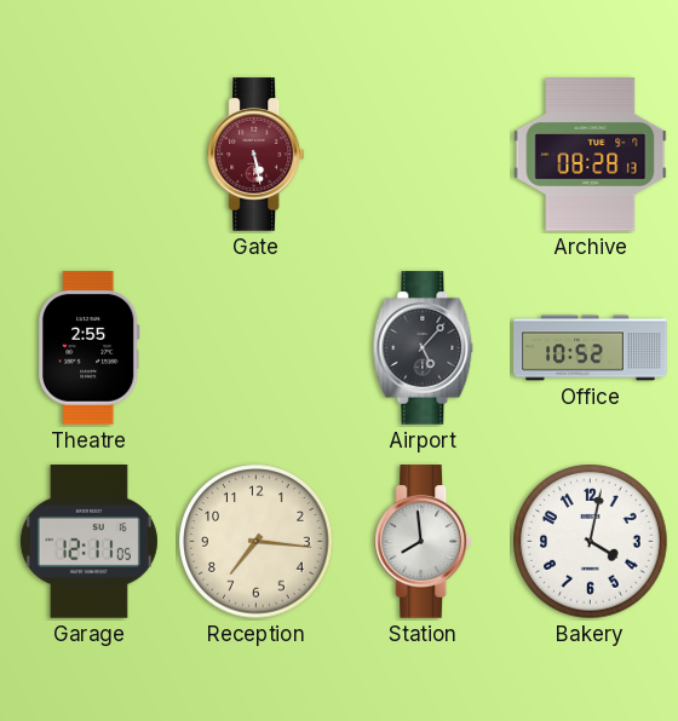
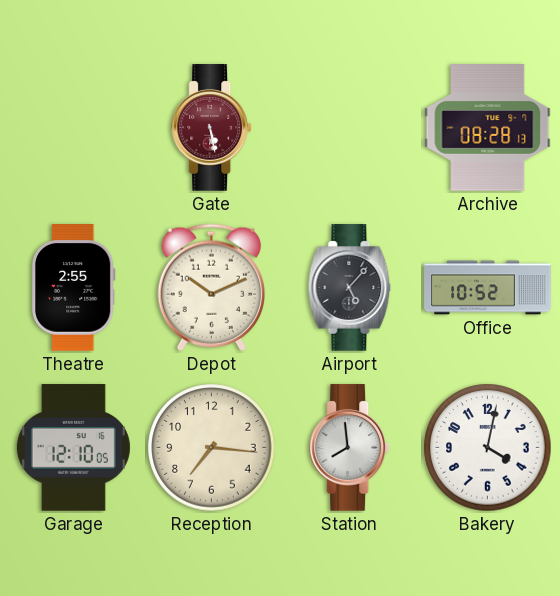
Depot: none -> 10:11 (211, 287)
Garage: 12:11 -> 12:10 (73, 448)
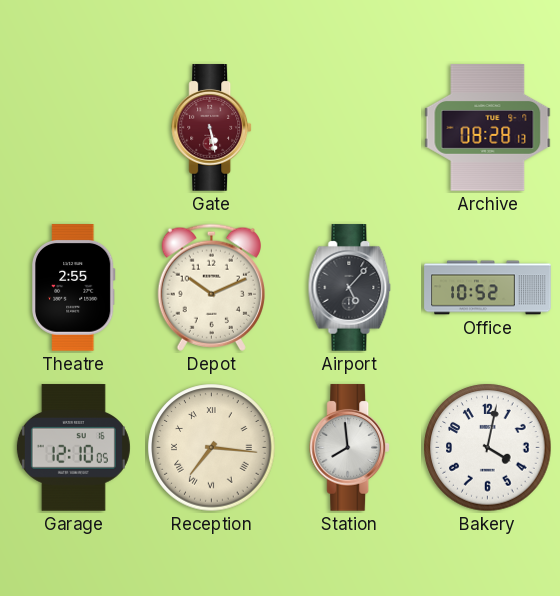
Reception numerals: Arabic -> Roman (212, 448)
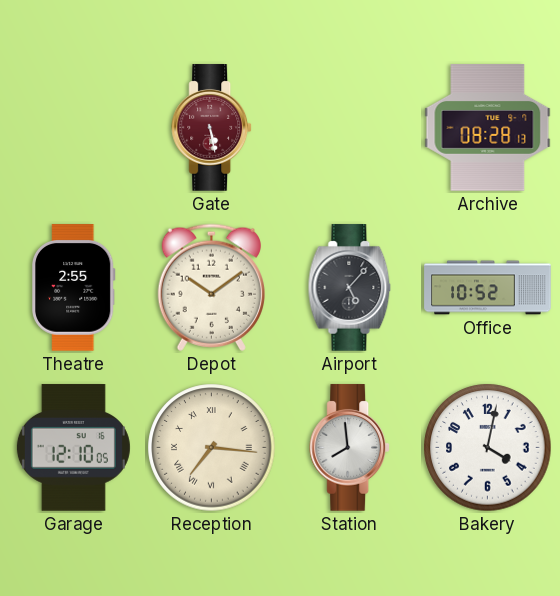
Depot: 10:11 -> 10:09 (211, 287)
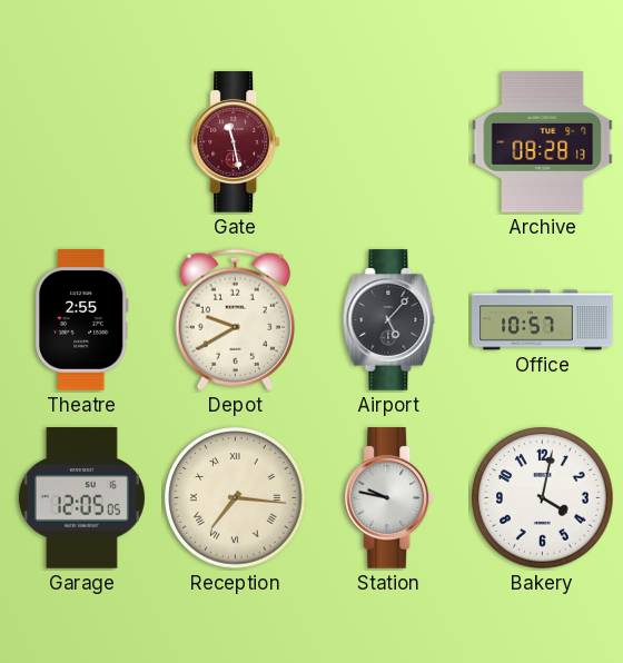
Gate: 5:28 -> 11:28 (236, 142)
Depot: 10:09 -> 9:40 (235, 319)
Office: 10:52 -> 10:57 (543, 320)
Garage: 12:10 -> 12:05 (81, 498)
Station: 7:59 -> 9:47 (389, 498)
